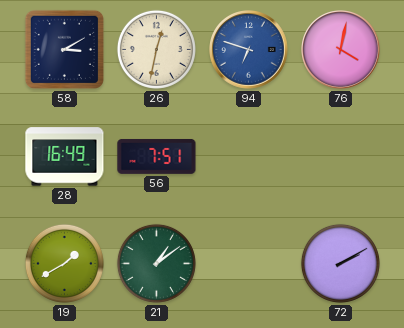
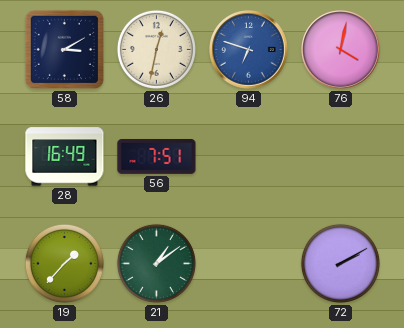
19: 1:40 -> 1:37 (64, 263)
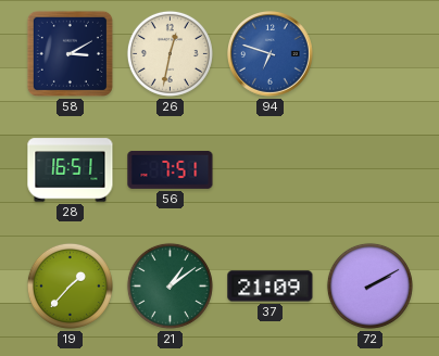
76: 4:02 -> none (341, 50)
28: 16:49 -> 16:51 (71, 170)
37: none -> 21:09 (271, 287)
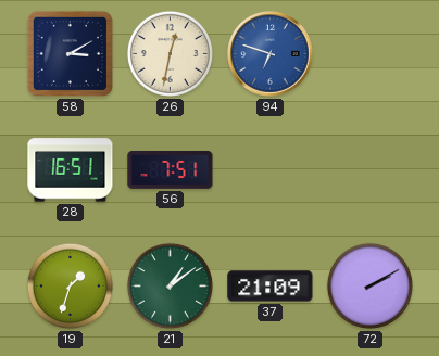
19: 1:37 -> 1:33 (70, 285)
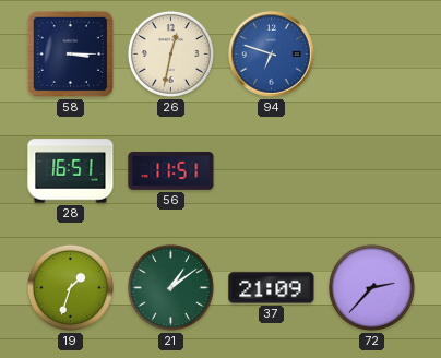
58: 3:10 -> 3:15 (70, 53)
56: 7:51 -> 11:51 (171, 170)
72: 2:10 -> 2:37 (371, 287)
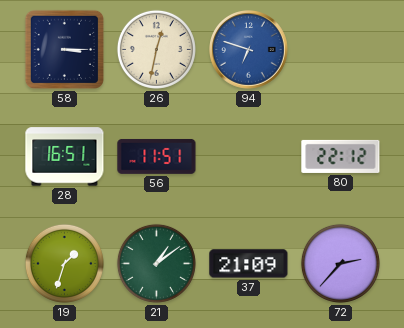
80: none -> 22:12 (341, 156)
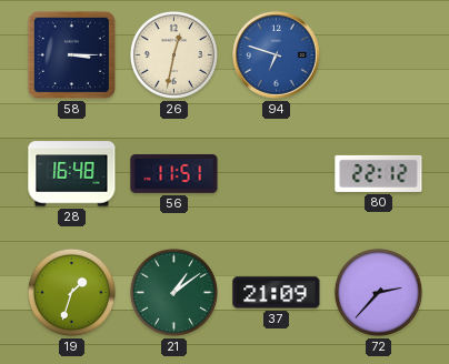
28: 16:51 -> 16:48 (72, 174)
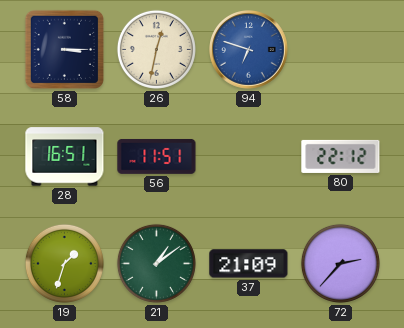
28: 16:48 -> 16:51 (65, 157)
